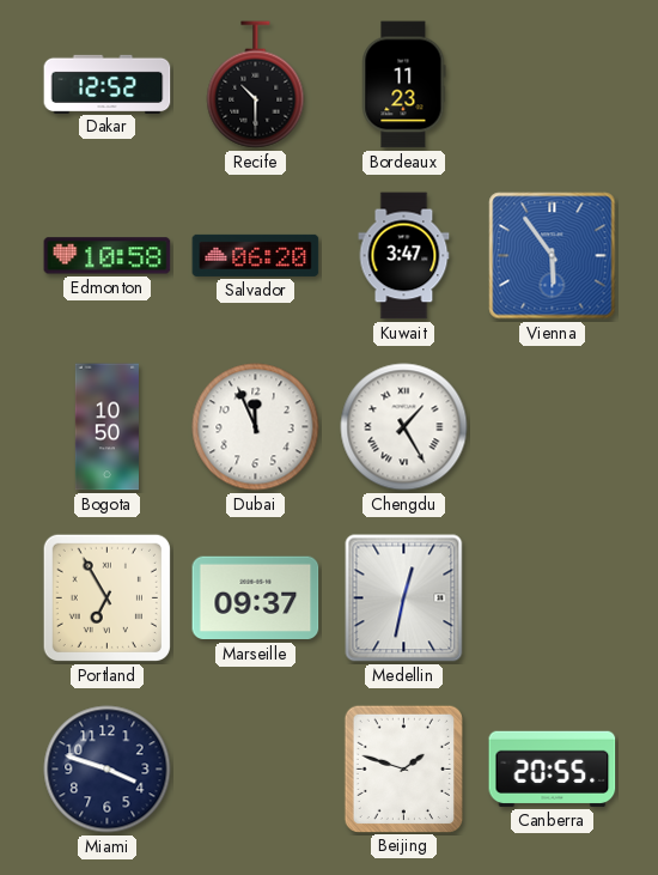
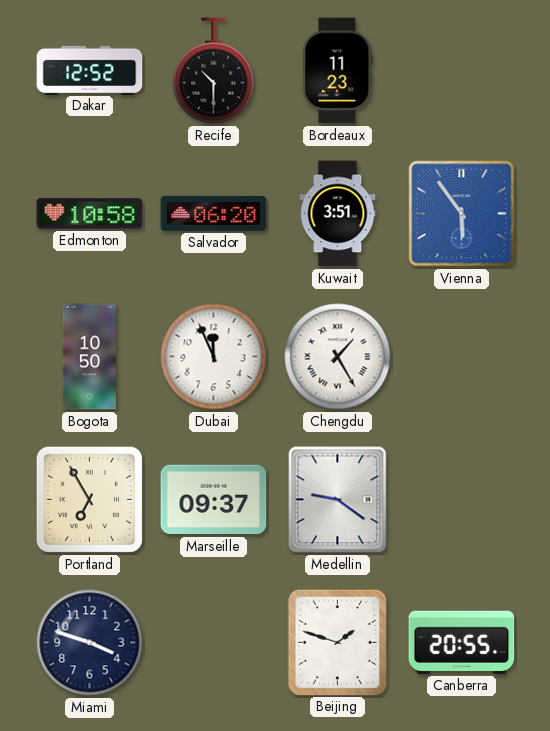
Kuwait: 3:47 -> 3:51 (338, 214)
Medellin: 12:32 -> 9:21 (338, 500)
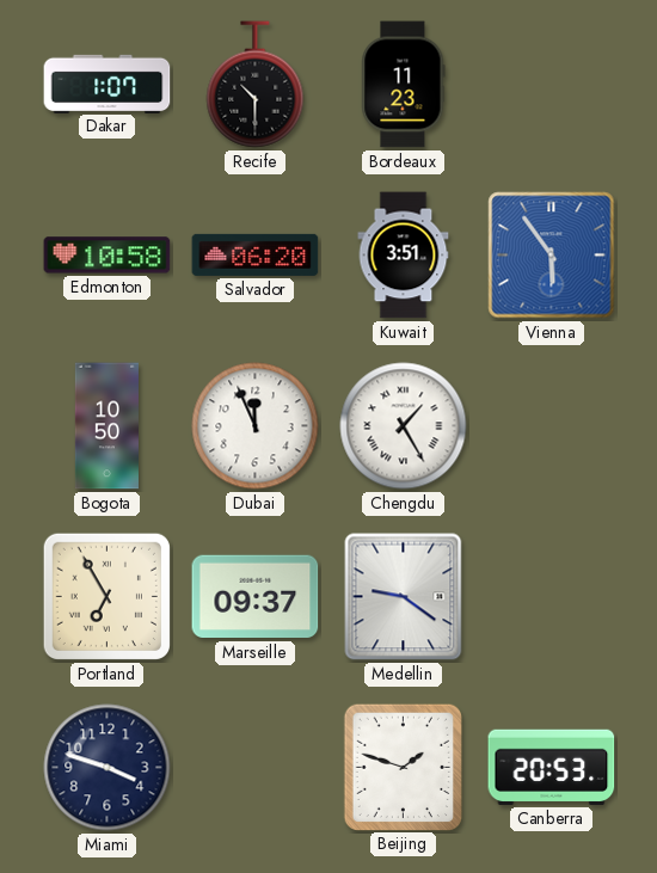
Dakar: 12:52 -> 1:07 (108, 84)
Canberra: 20:55 -> 20:53 (552, 767)
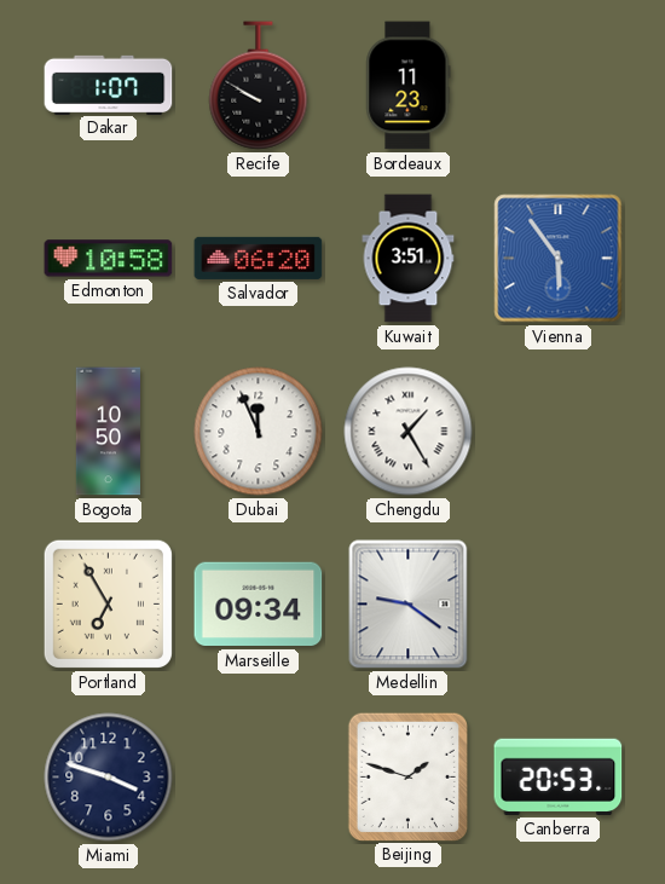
Recife: 10:30 -> 9:50 (259, 86)
Marseille: 09:37 -> 09:34 (259, 605)
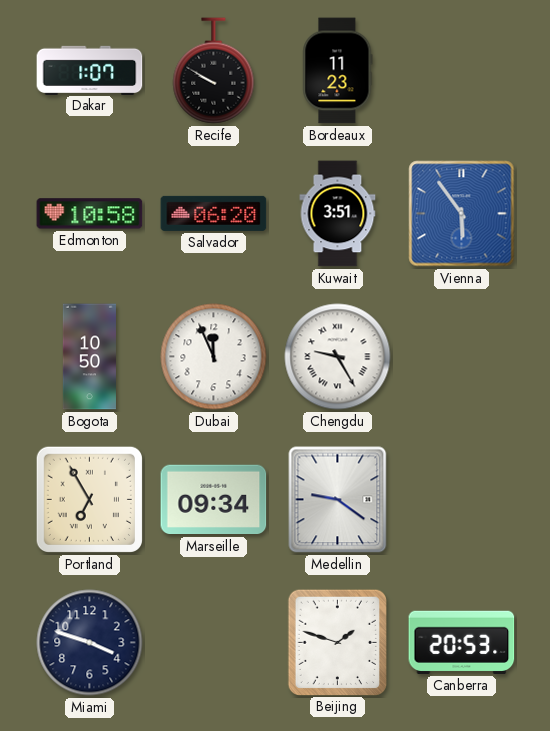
Chengdu: 1:25 -> 9:25 (338, 357)
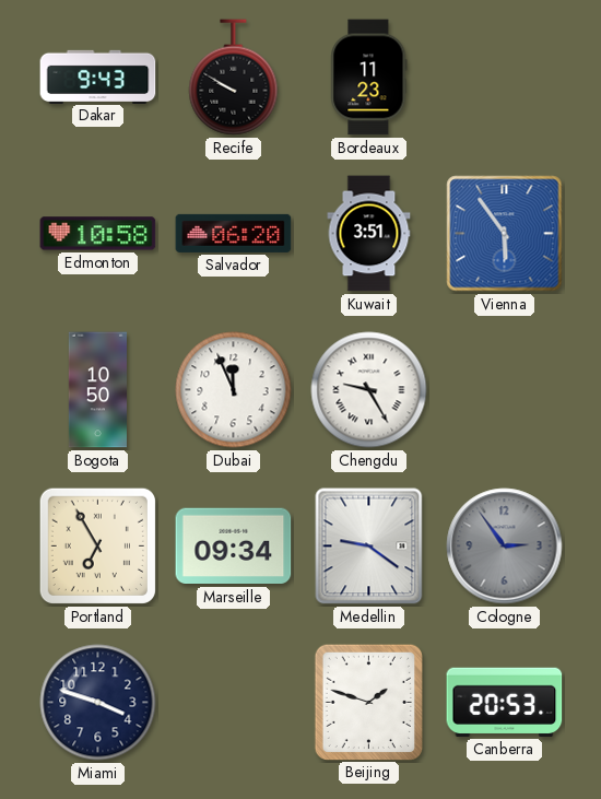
Dakar: 1:07 -> 9:43 (98, 77)
Cologne: none -> 2:54 (505, 547)
